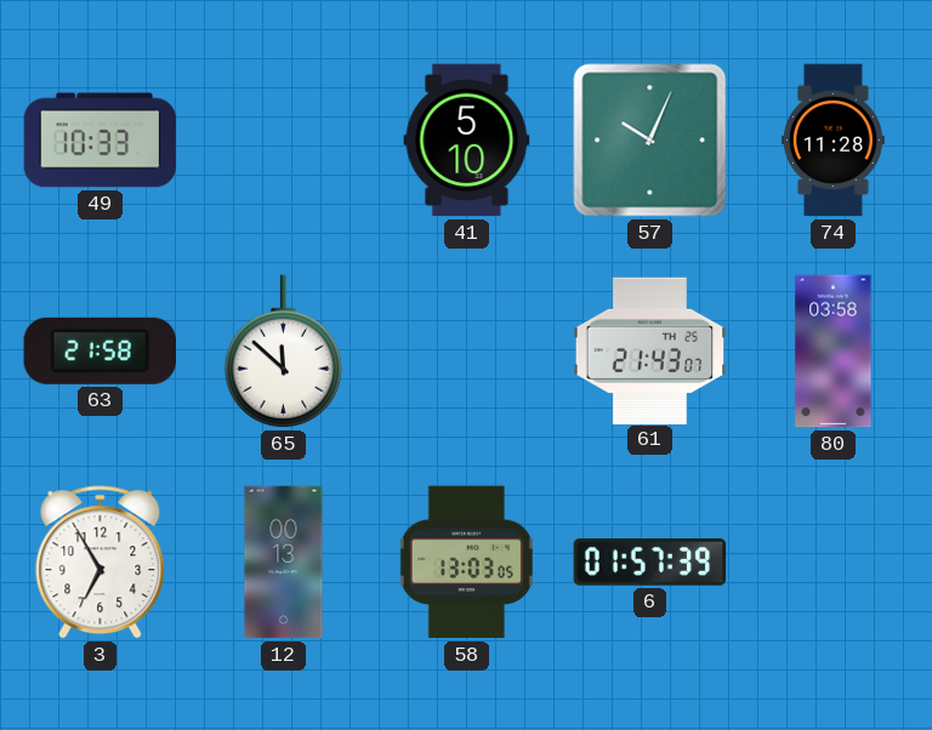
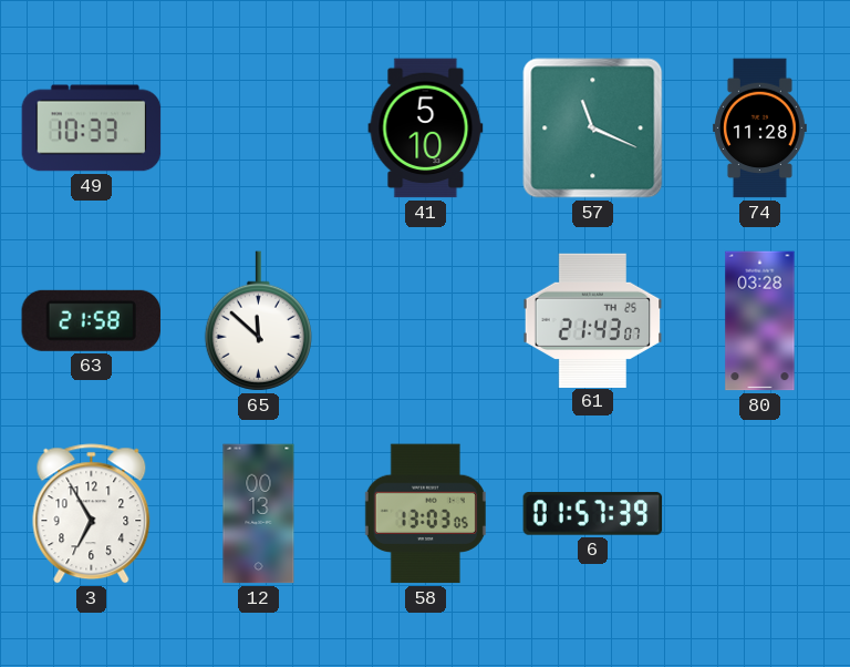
57: 10:04 -> 11:19 (593, 129)
80: 03:58 -> 03:28 (760, 321)
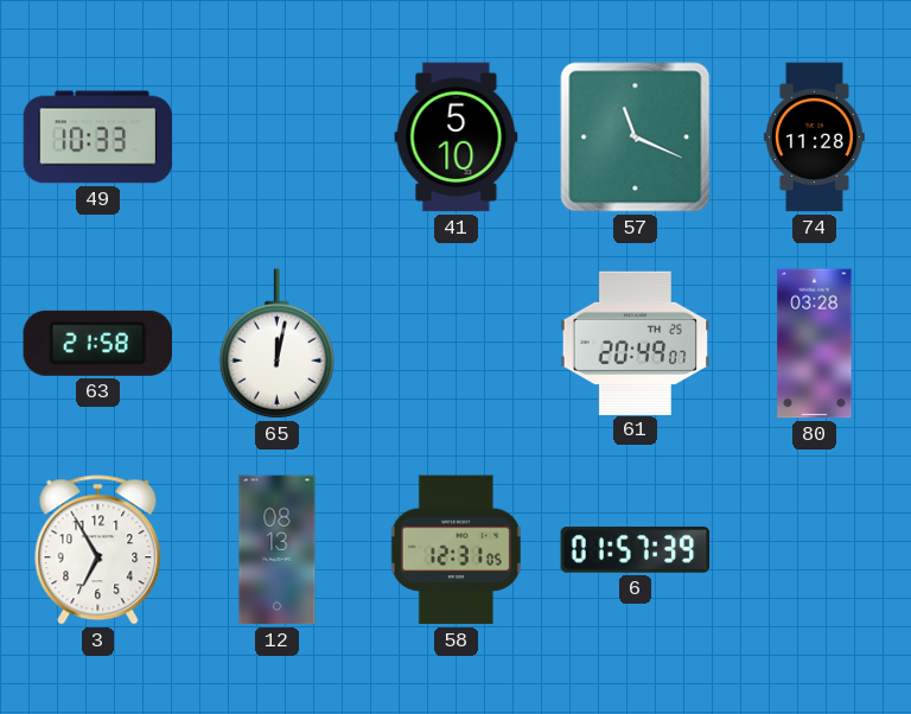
65: 11:52 -> 12:02 (276, 344)
61: 21:43 -> 20:49 (636, 343)
12: 00:13 -> 08:13 (278, 550)
58: 13:03 -> 12:31 (455, 550)
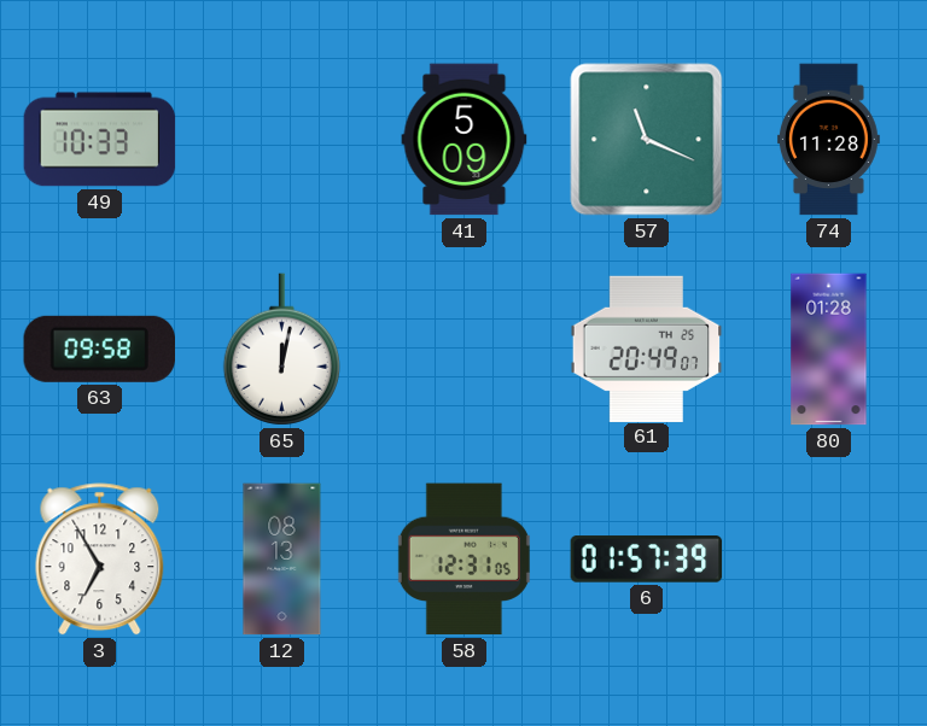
41: 5:10 -> 5:09 (465, 140)
63: 21:58 -> 09:58 (99, 349)
80: 03:28 -> 01:28 (829, 350)
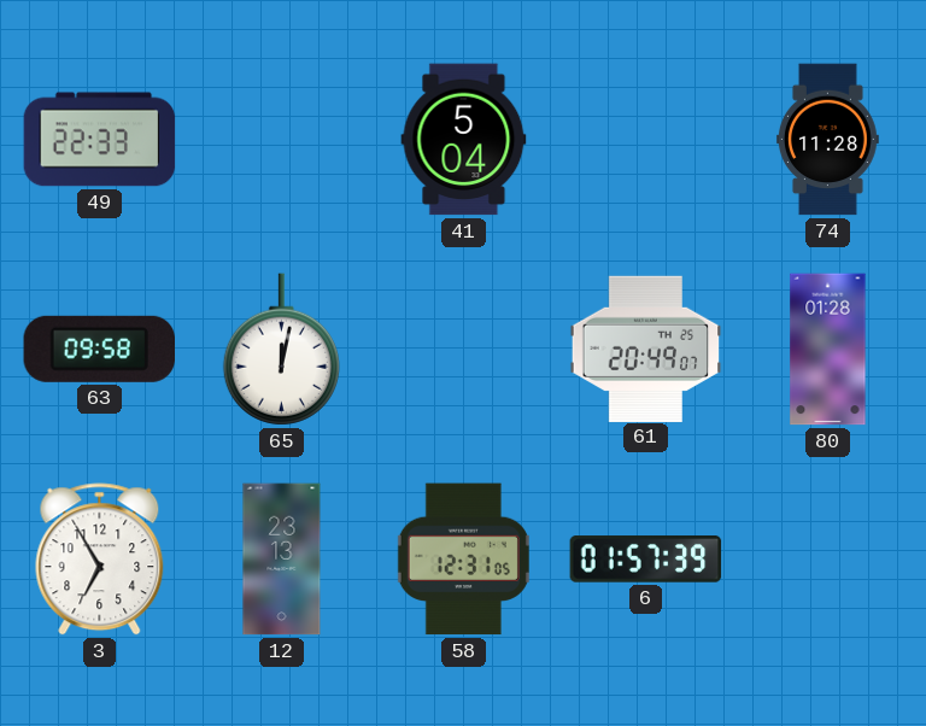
49: 10:33 -> 22:33 (100, 140)
41: 5:09 -> 5:04 (464, 140)
57: 11:19 -> none (647, 140)
12: 08:13 -> 23:13 (282, 560)
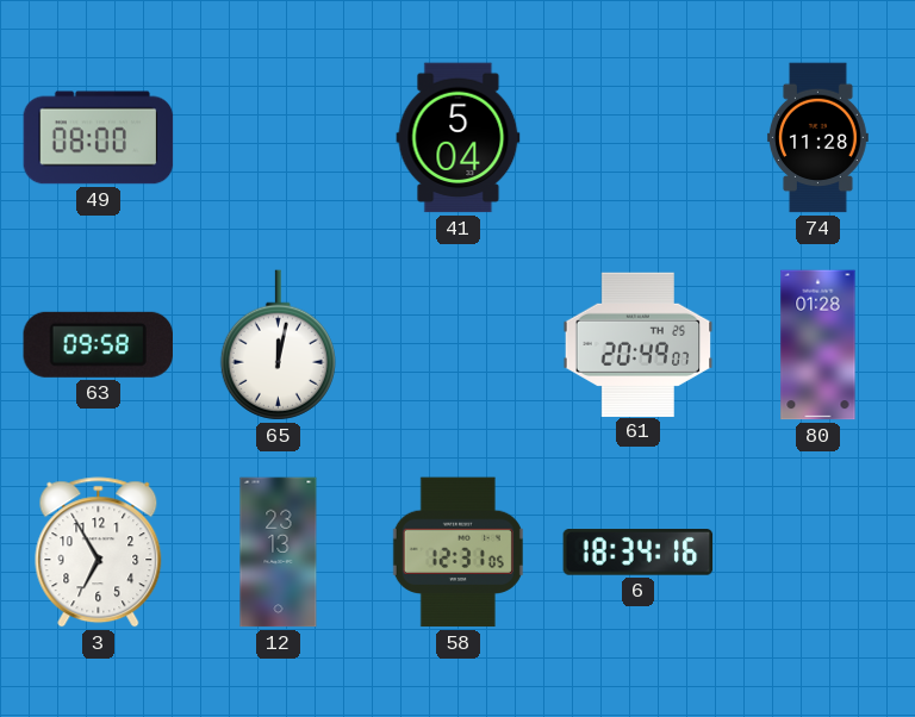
49: 22:33 -> 08:00 (99, 138)
6: 01:57 -> 18:34 (639, 553)
